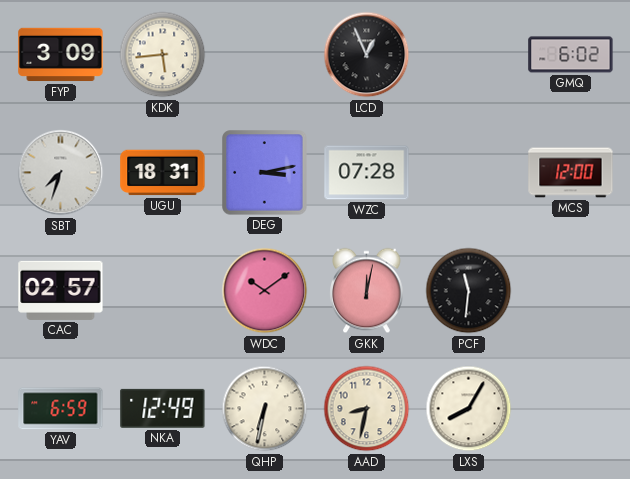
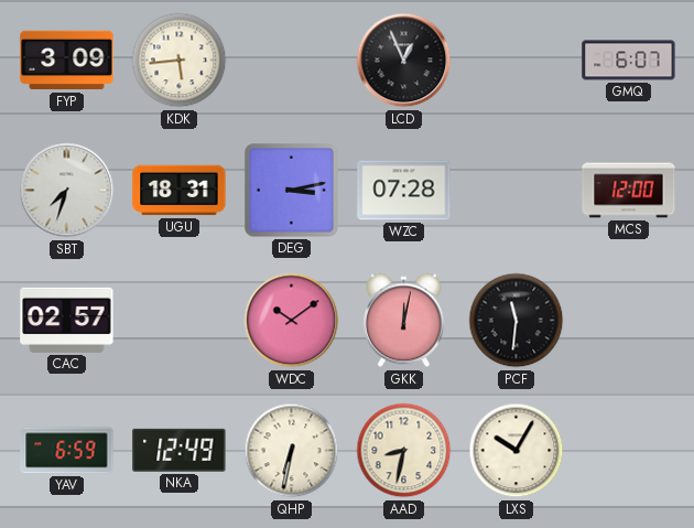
GMQ: 6:02 -> 6:07 (629, 61)
LXS: 8:05 -> 10:05 (517, 451)
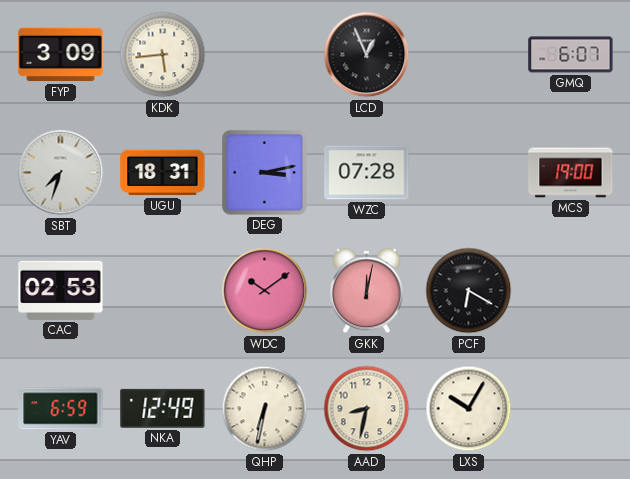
MCS: 12:00 -> 19:00 (571, 173)
CAC: 02:57 -> 02:53 (61, 290)
PCF: 11:31 -> 6:20 (469, 291)
